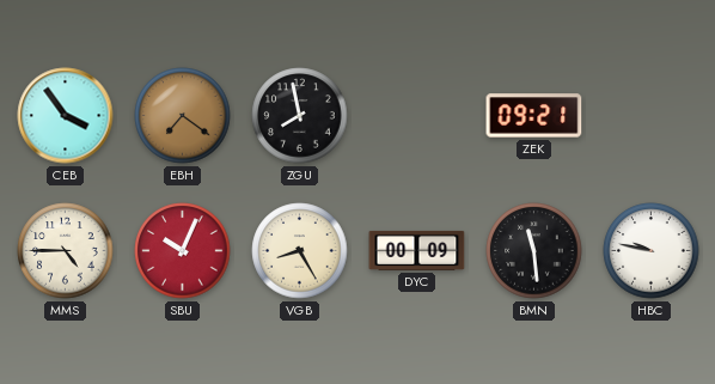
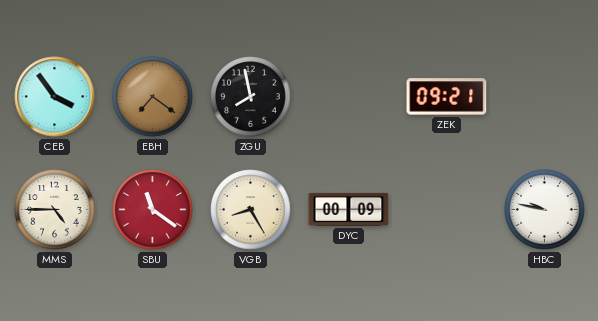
SBU: 10:04 -> 11:21 (153, 210)
BMN: 11:29 -> none (534, 251)
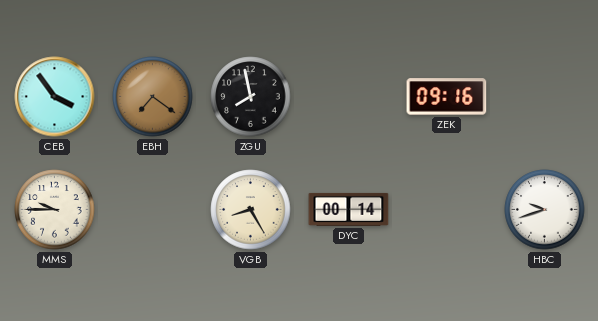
ZEK: 09:21 -> 09:16 (447, 97)
MMS: 4:45 -> 9:45 (55, 210)
SBU: 11:21 -> none (153, 210)
DYC: 00:09 -> 00:14 (349, 209)
HBC: 9:47 -> 9:42 (545, 210)
